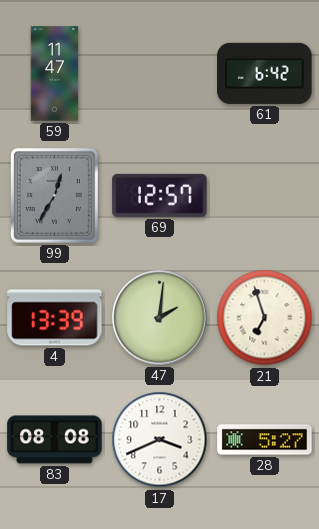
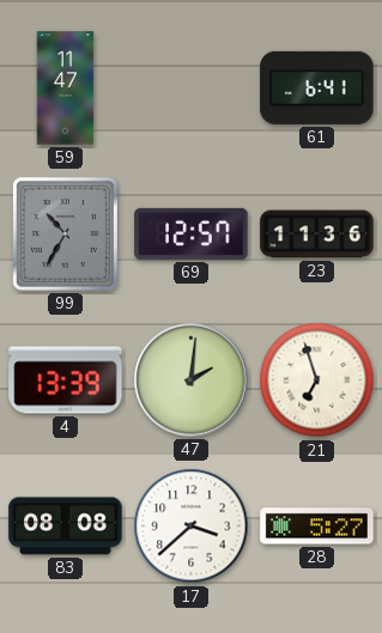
61: 6:42 -> 6:41 (317, 87)
99: 12:35 -> 10:35 (65, 233)
23: none -> 11:36 (317, 235)
17: 3:41 -> 3:38 (192, 527)
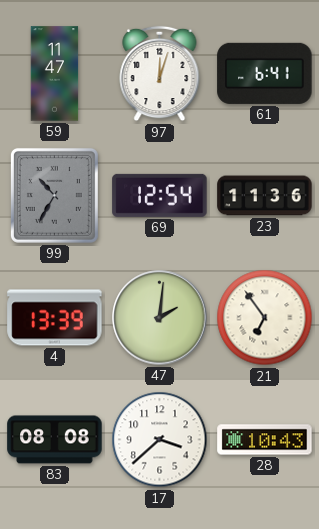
97: none -> 12:03 (160, 74)
69: 12:57 -> 12:54 (160, 195)
21: 6:57 -> 6:54 (265, 318)
28: 5:27 -> 10:43 (265, 440)
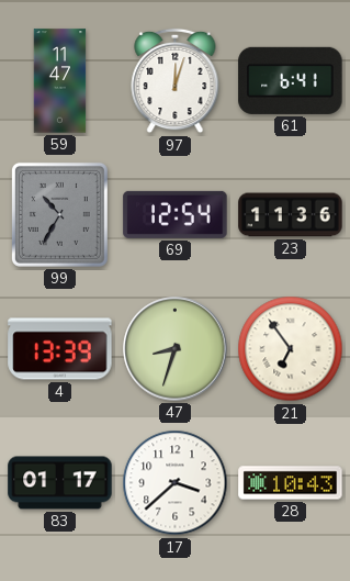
47: 2:01 -> 8:33 (176, 349)
83: 08:08 -> 01:17 (60, 483)
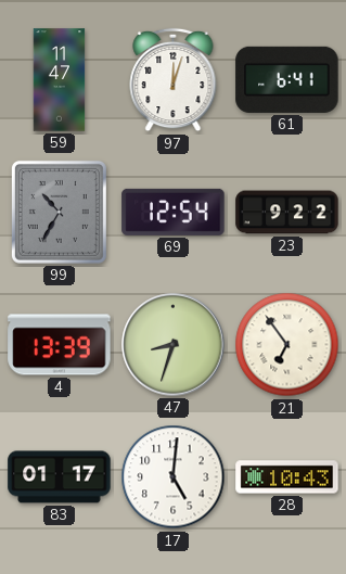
23: 11:36 -> 9:22 (287, 213)
17: 3:38 -> 5:01 (174, 477)
